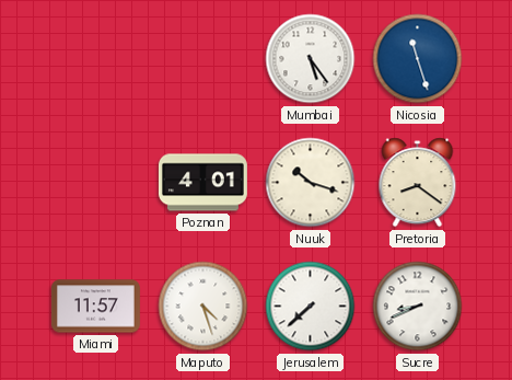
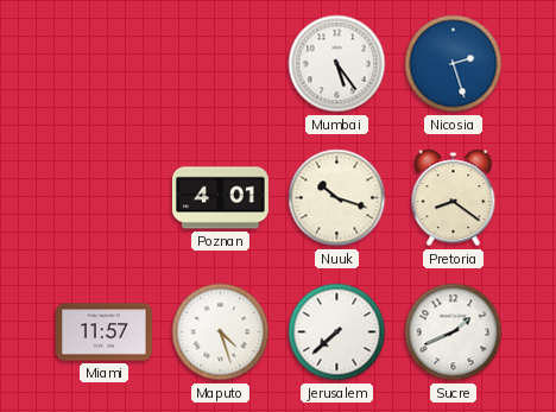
Nicosia: 11:27 -> 2:27 (454, 64)
Sucre: 8:41 -> 1:41 (454, 332)
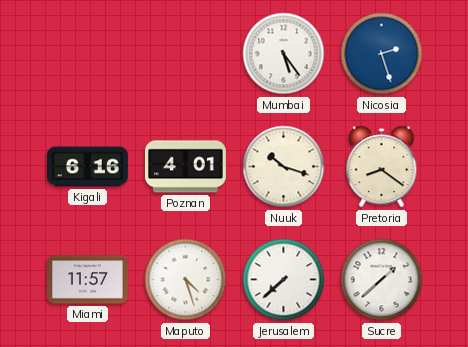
Kigali: none -> 6:16 (87, 167)
Sucre: 1:41 -> 1:38 (382, 280)
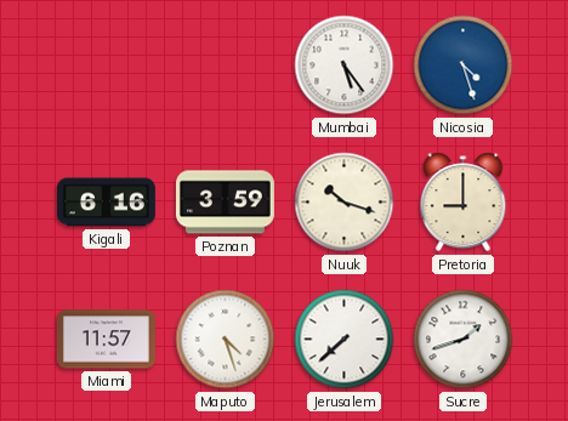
Nicosia: 2:27 -> 4:27 (464, 66)
Poznan: 4:01 -> 3:59 (225, 203)
Pretoria: 8:21 -> 9:00 (464, 203)
Sucre: 1:38 -> 1:42 (464, 340)
